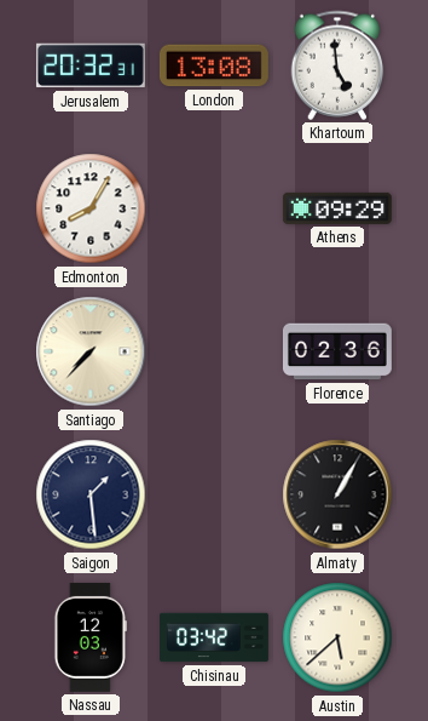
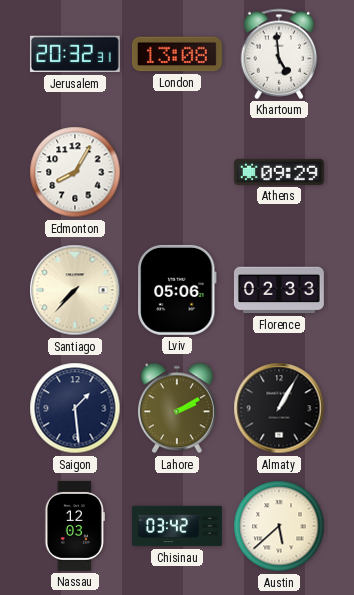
Lviv: none -> 05:06 (177, 290)
Florence: 02:36 -> 02:33 (279, 290)
Lahore: none -> 2:10 (178, 408)
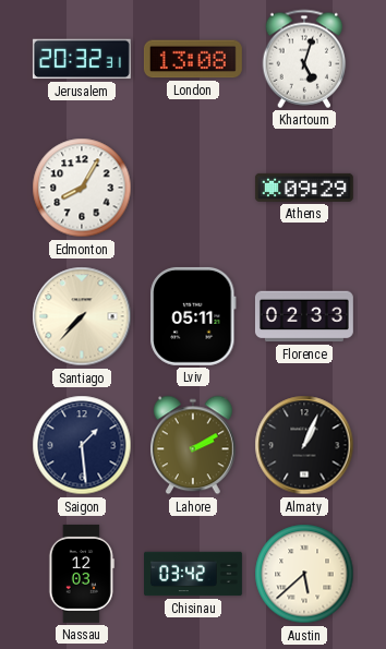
Khartoum: 4:59 -> 5:03 (304, 59)
Lviv: 05:06 -> 05:11 (193, 316)
Almaty: 1:05 -> 1:04 (304, 445)
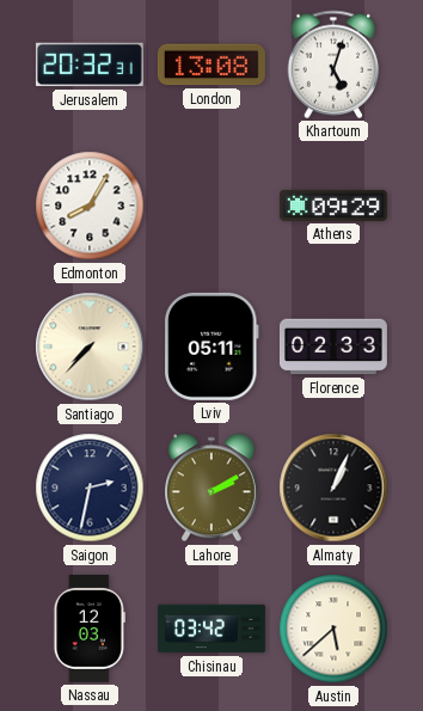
Saigon: 1:29 -> 2:32 (90, 488)
